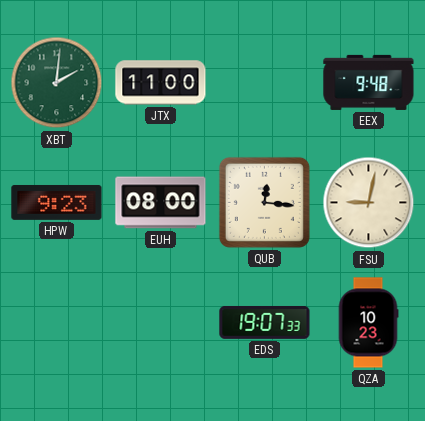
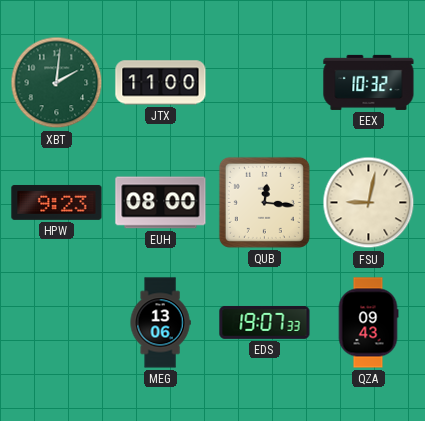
EEX: 9:48 -> 10:32 (369, 82)
MEG: none -> 13:06 (160, 323)
QZA: 10:23 -> 09:43 (368, 323)
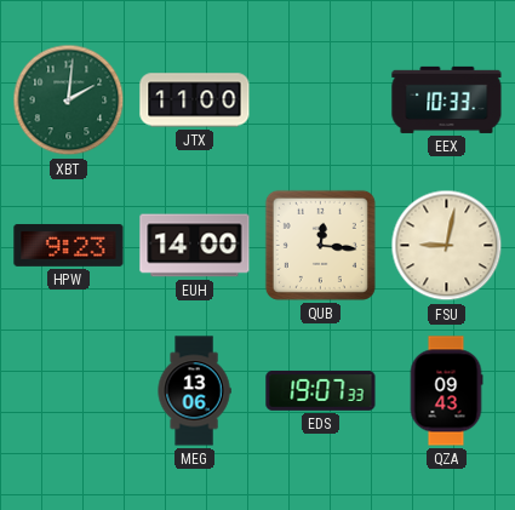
EEX: 10:32 -> 10:33 (447, 99)
EUH: 08:00 -> 14:00 (195, 246)
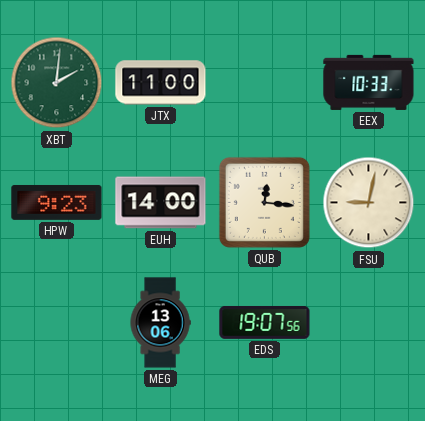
EDS: 19:07:33 -> 19:07:56 (265, 323)
QZA: 09:43 -> none (446, 391)
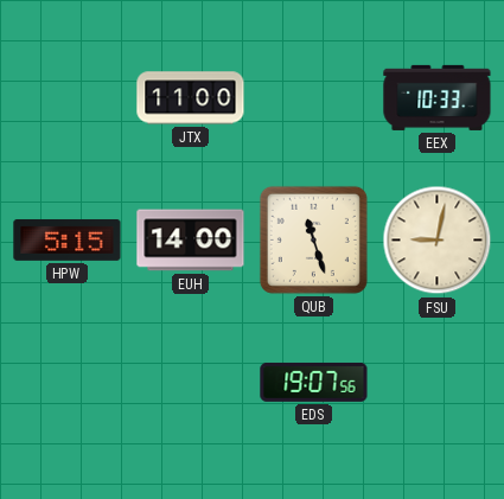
XBT: 2:01 -> none (57, 83)
HPW: 9:23 -> 5:15 (68, 239)
QUB: 12:16 -> 11:27 (313, 239)
MEG: 13:06 -> none (160, 323)
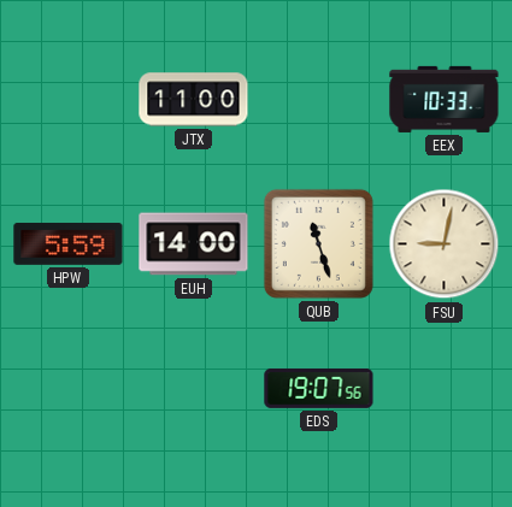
HPW: 5:15 -> 5:59 (69, 243)
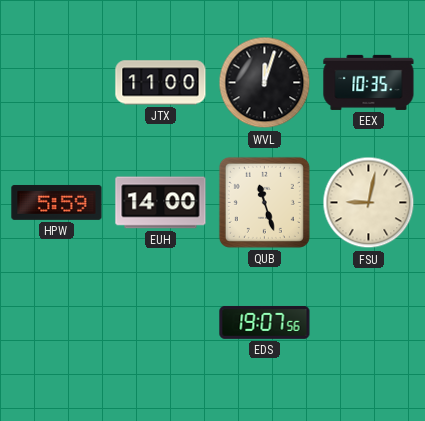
WVL: none -> 12:03 (265, 83)
EEX: 10:33 -> 10:35 (369, 82)
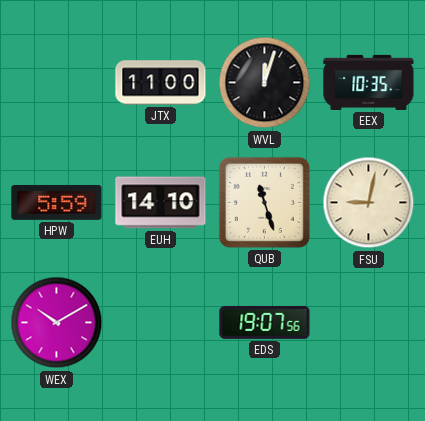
EUH: 14:00 -> 14:10 (161, 203)
WEX: none -> 10:10 (57, 323)
